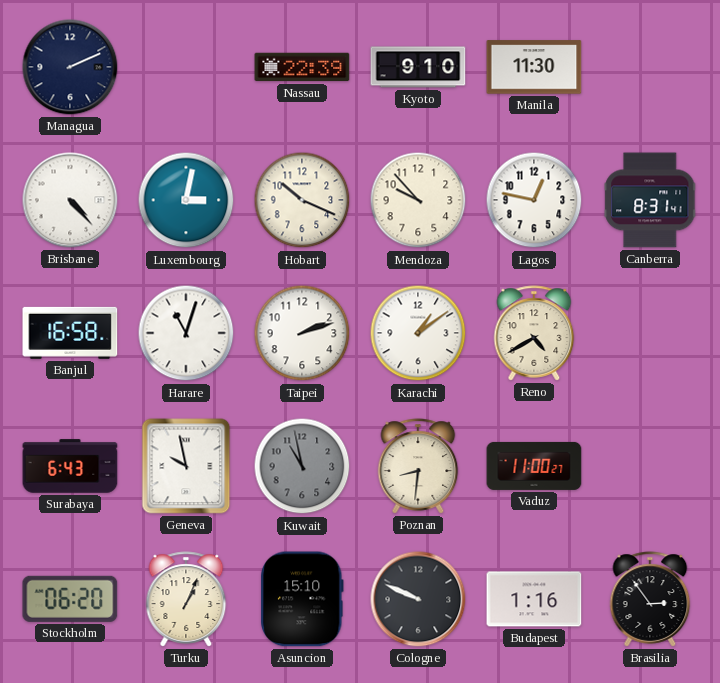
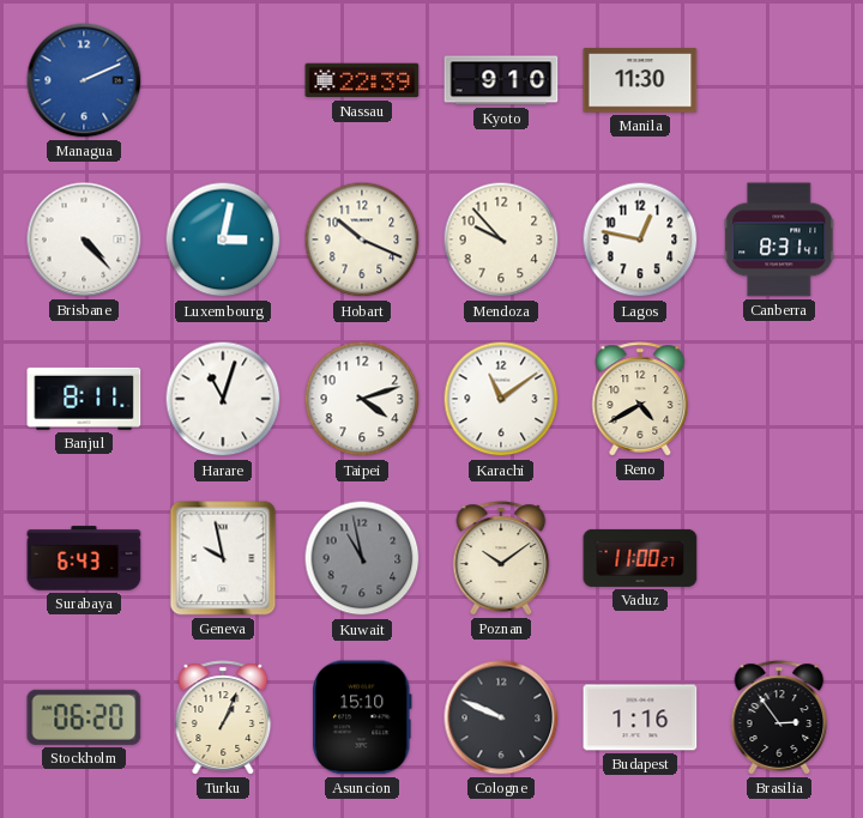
Managua dial: navy -> blue (84, 80)
Banjul: 16:58 -> 8:11 (84, 399)
Taipei: 2:12 -> 4:12 (362, 399)
Karachi: 1:09 -> 11:09 (501, 399)
Poznan: 8:31 -> 10:09 (501, 558)
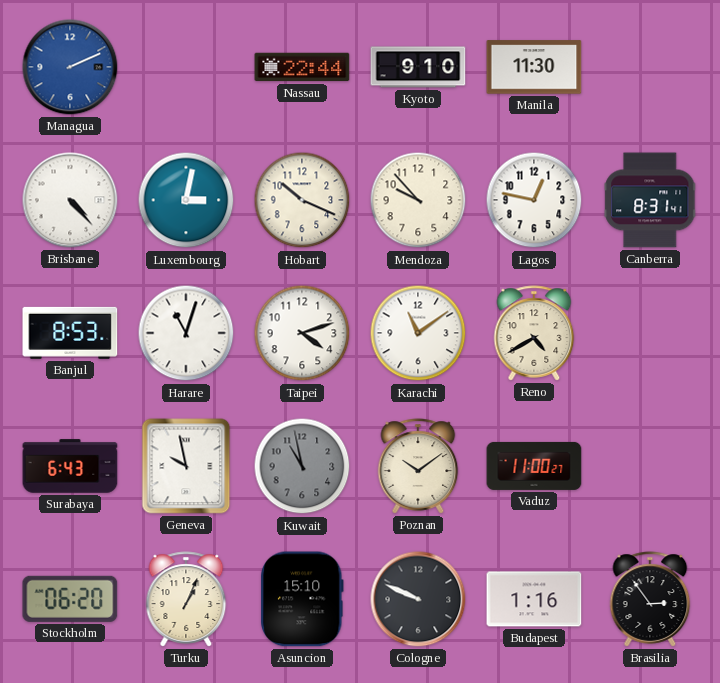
Nassau: 22:39 -> 22:44 (302, 67)
Banjul: 8:11 -> 8:53 (70, 333)
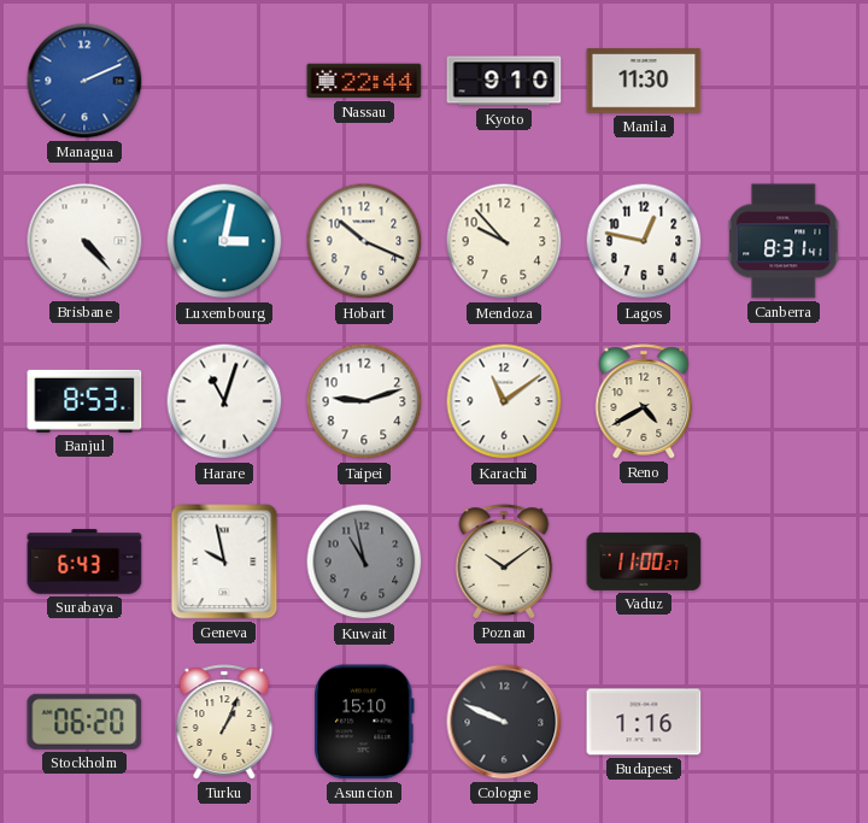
Taipei: 4:12 -> 9:12 (364, 401)
Brasilia: 2:54 -> none (650, 599)
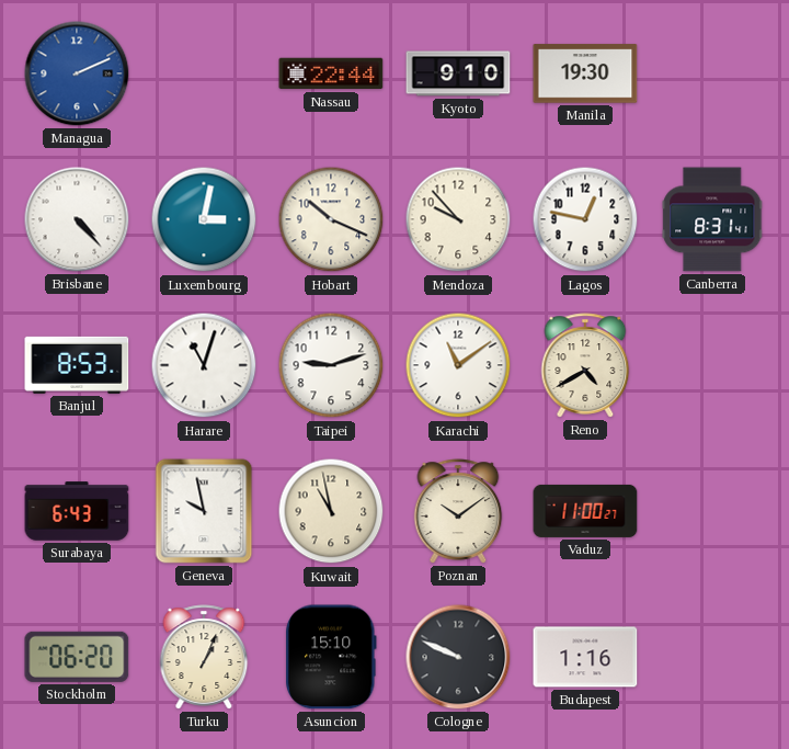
Manila: 11:30 -> 19:30 (585, 73)
Kuwait dial: grey -> cream (331, 511)
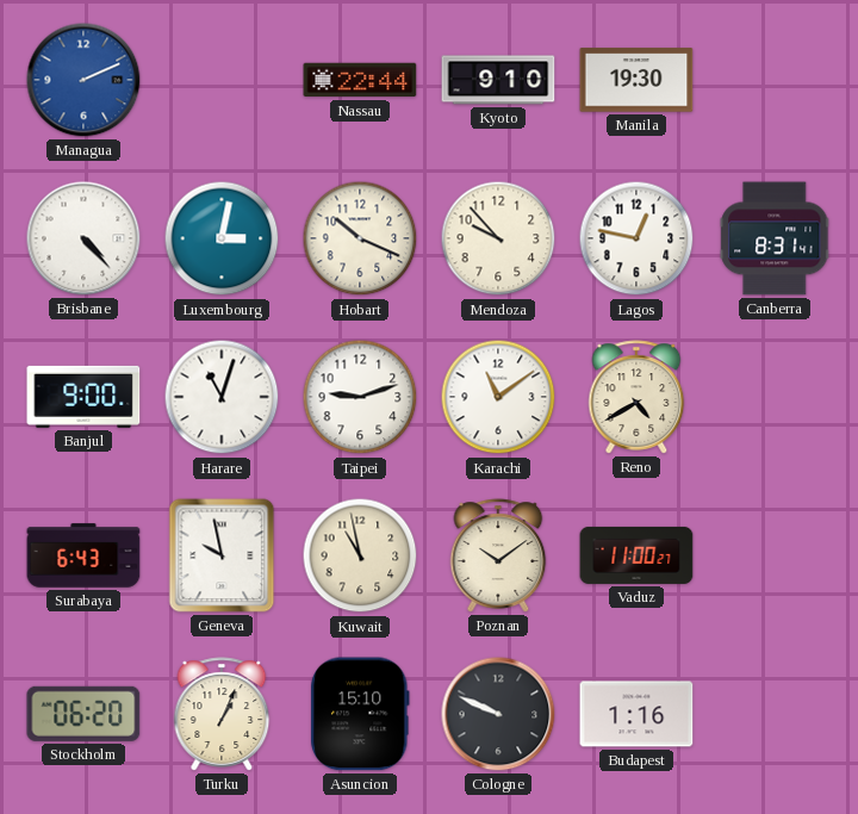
Banjul: 8:53 -> 9:00 (83, 397)
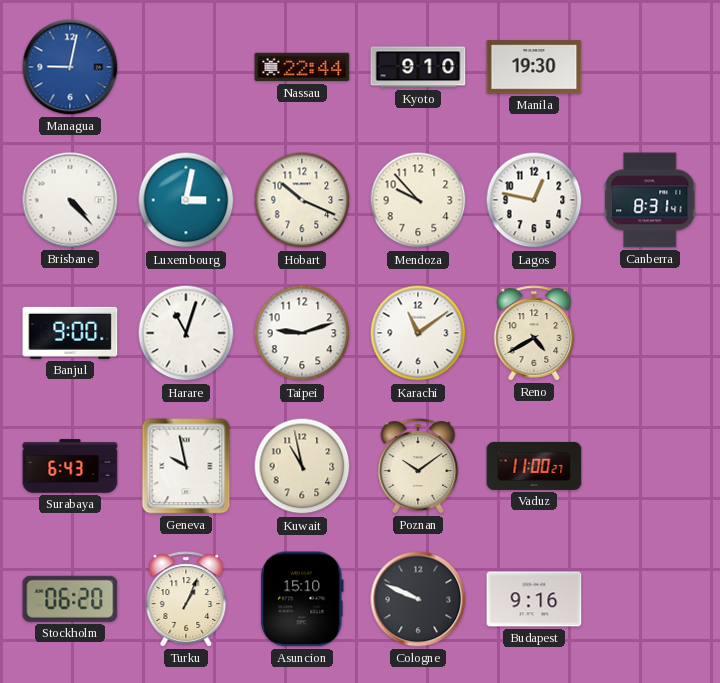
Managua: 2:11 -> 9:02 (70, 67)
Budapest: 1:16 -> 9:16 (534, 599)
